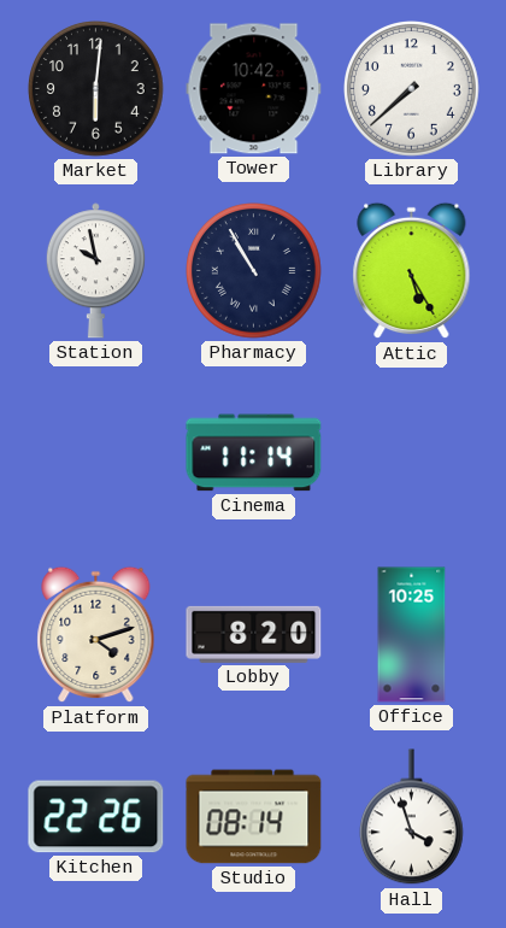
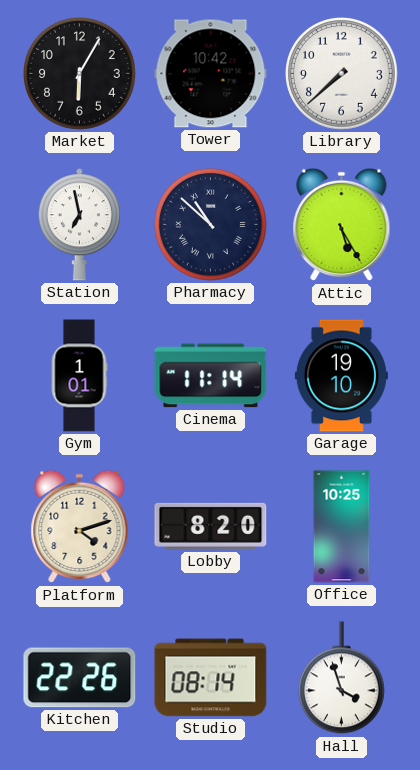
Market: 6:01 -> 6:05 (80, 74)
Station: 9:58 -> 6:58 (79, 225)
Pharmacy: 10:55 -> 10:52 (211, 225)
Gym: none -> 1:01 (79, 376)
Garage: none -> 19:10 (341, 376)
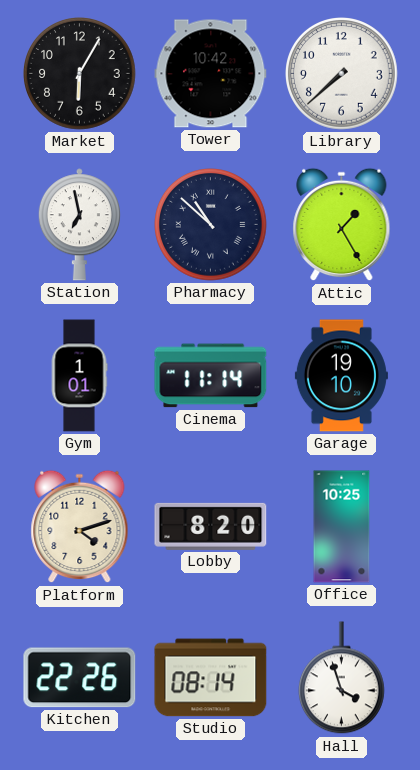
Attic: 5:25 -> 1:25 (342, 225)
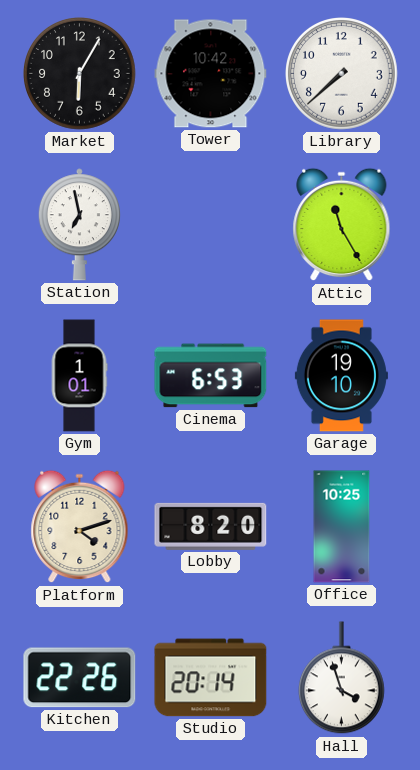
Pharmacy: 10:52 -> none (211, 225)
Attic: 1:25 -> 11:25 (342, 225)
Cinema: 11:14 -> 6:53 (211, 376)
Studio: 08:14 -> 20:14 (211, 678)
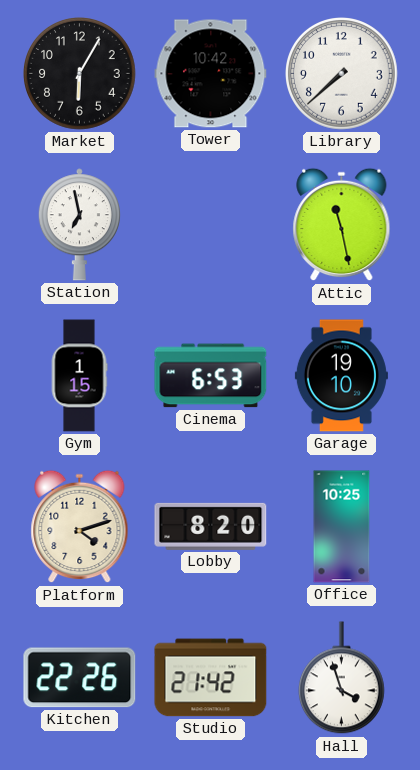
Attic: 11:25 -> 11:28 (342, 225)
Gym: 1:01 -> 1:15 (79, 376)
Studio: 20:14 -> 21:42 (211, 678)
